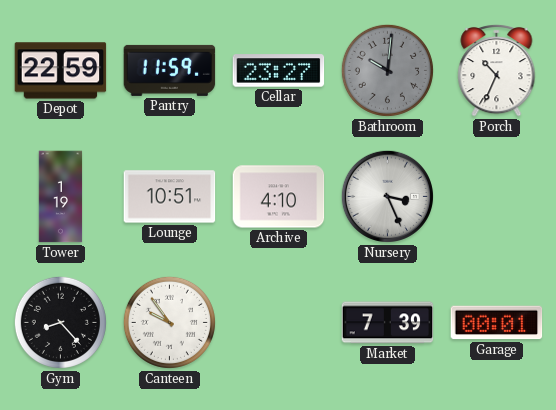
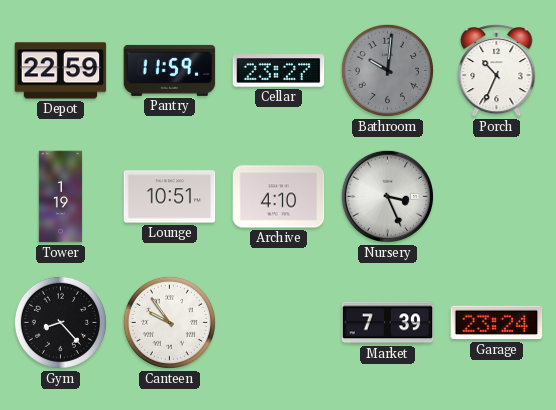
Garage: 00:01 -> 23:24 (497, 323)
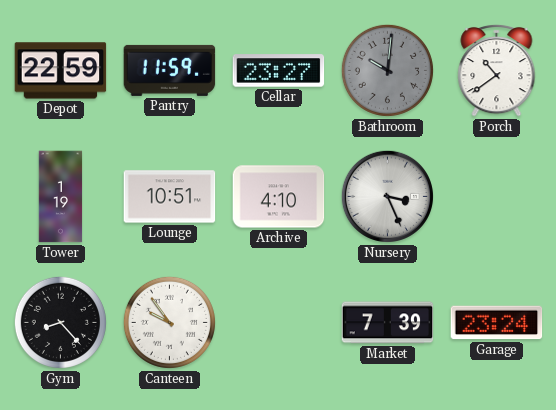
Porch: 10:34 -> 10:39 (497, 70)
